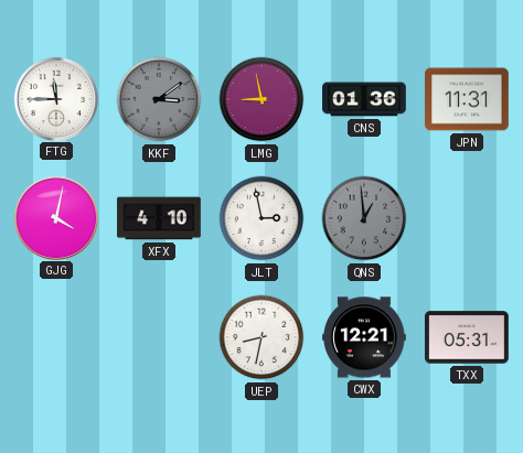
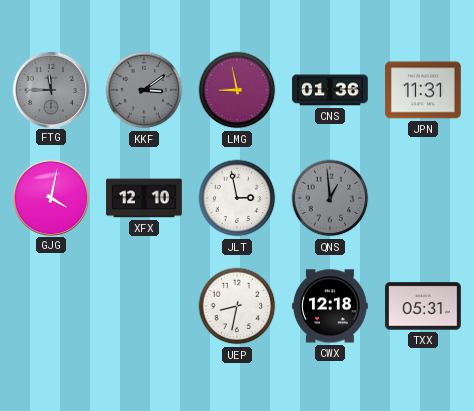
FTG dial: white -> grey (50, 89)
XFX: 4:10 -> 12:10 (144, 198)
CWX: 12:21 -> 12:18 (330, 306)
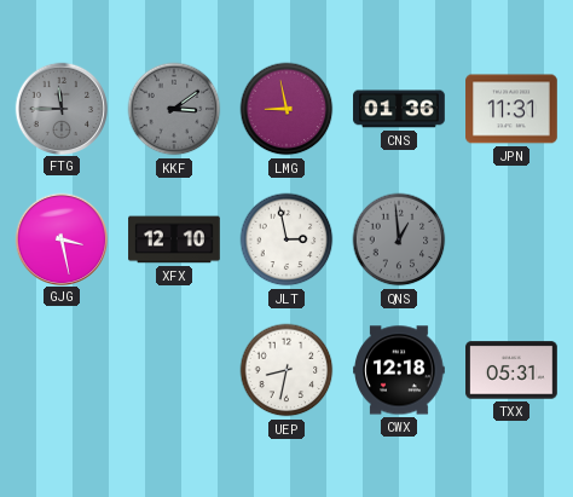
GJG: 4:02 -> 3:28 (60, 238)
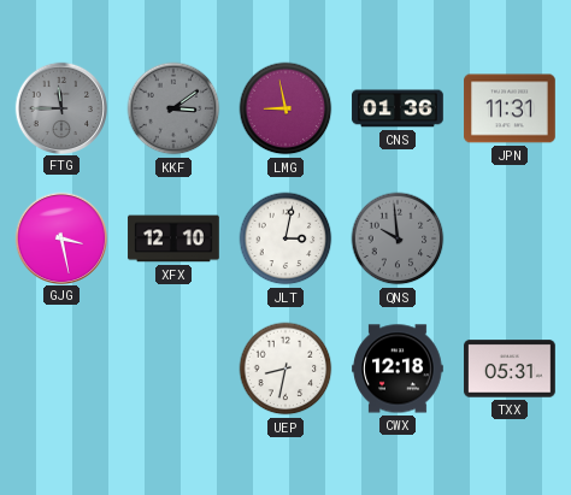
JLT: 2:58 -> 3:02 (285, 238)
QNS: 12:59 -> 9:59 (398, 238)
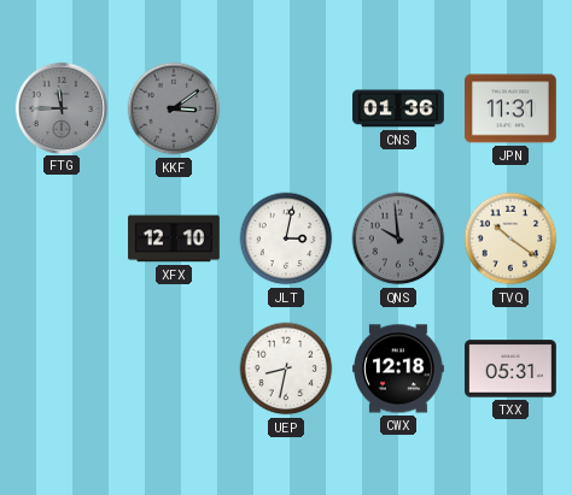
LMG: 8:58 -> none (285, 108)
GJG: 3:28 -> none (60, 237)
TVQ: none -> 10:21 (510, 238)
